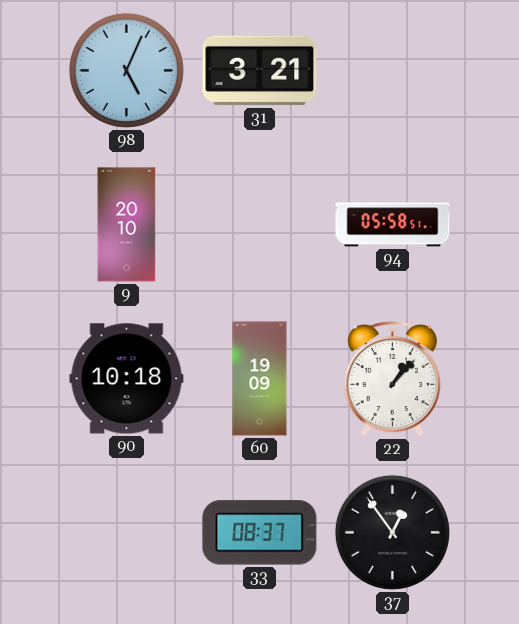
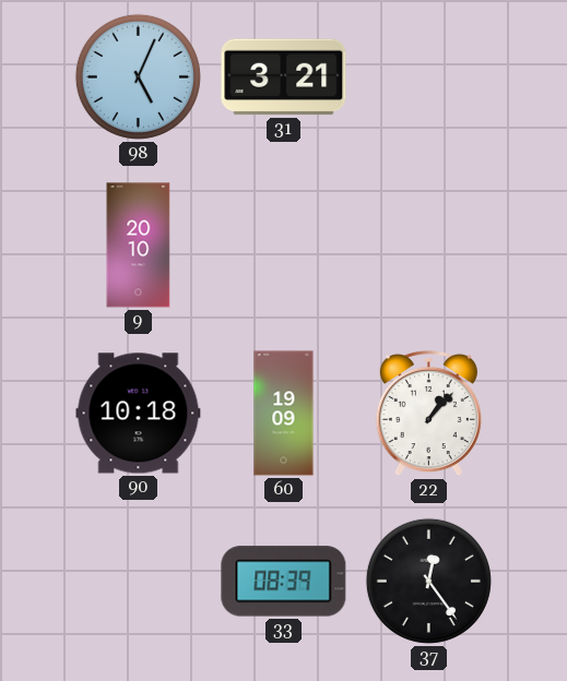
94: 05:58 -> none (393, 225)
33: 08:37 -> 08:39 (284, 582)
37: 12:54 -> 12:24 (428, 581)
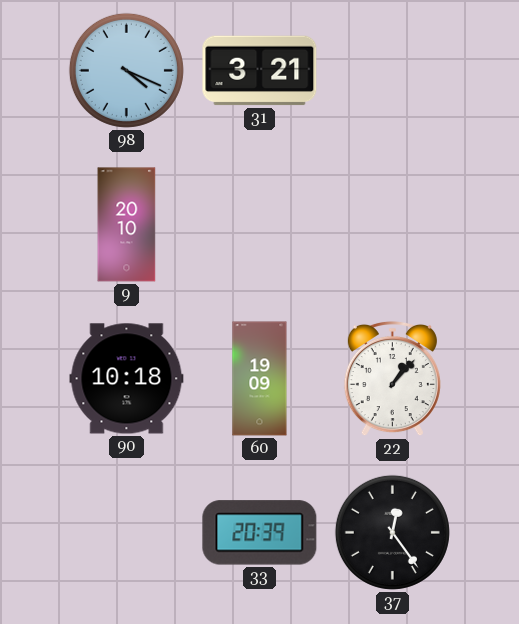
98: 5:04 -> 4:19 (126, 70)
33: 08:39 -> 20:39 (260, 533)
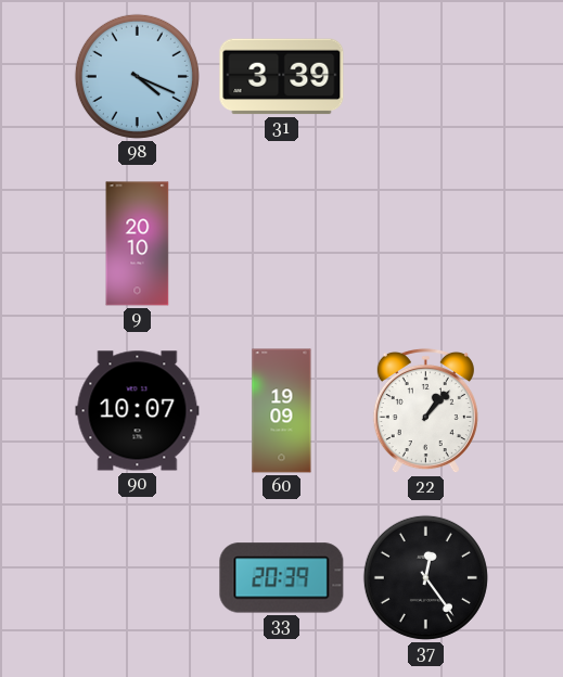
31: 3:21 -> 3:39 (282, 77)
90: 10:18 -> 10:07 (138, 411)
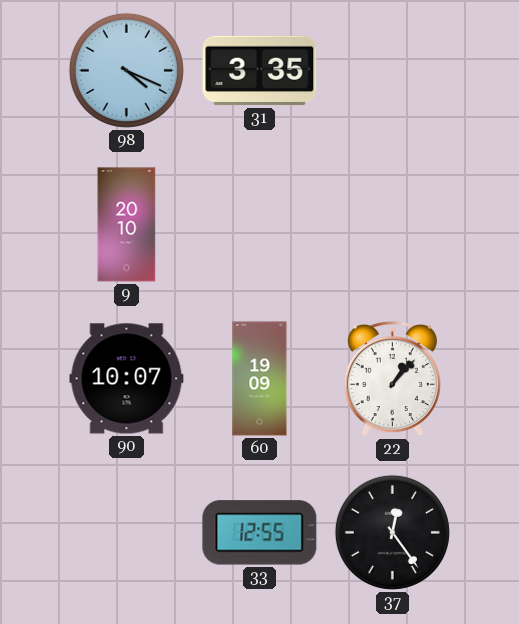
31: 3:39 -> 3:35 (260, 71)
33: 20:39 -> 12:55 (260, 533)
